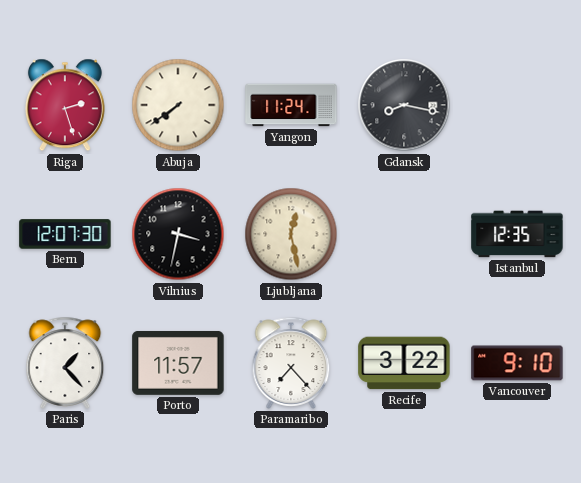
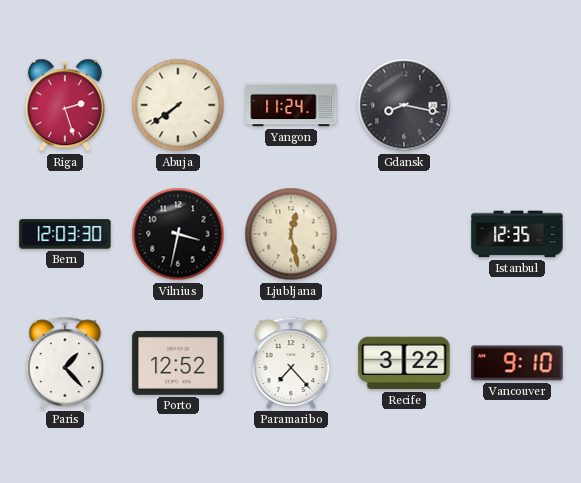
Bern: 12:07 -> 12:03 (65, 234)
Porto: 11:57 -> 12:52 (178, 363)
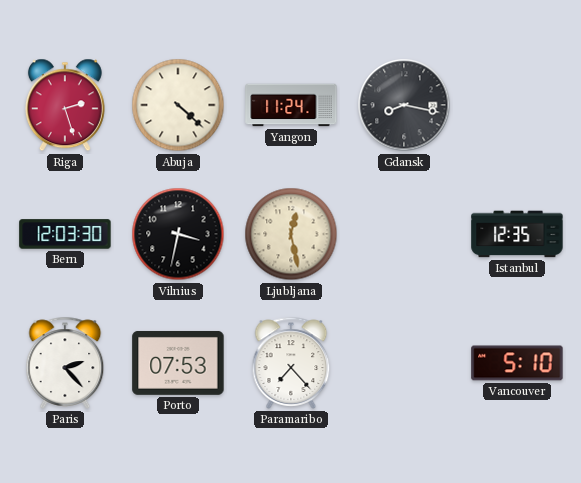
Abuja: 7:39 -> 4:22 (178, 105)
Paris: 1:23 -> 2:23 (65, 363)
Porto: 12:52 -> 07:53 (178, 363)
Recife: 3:22 -> none (404, 363)
Vancouver: 9:10 -> 5:10 (517, 363)
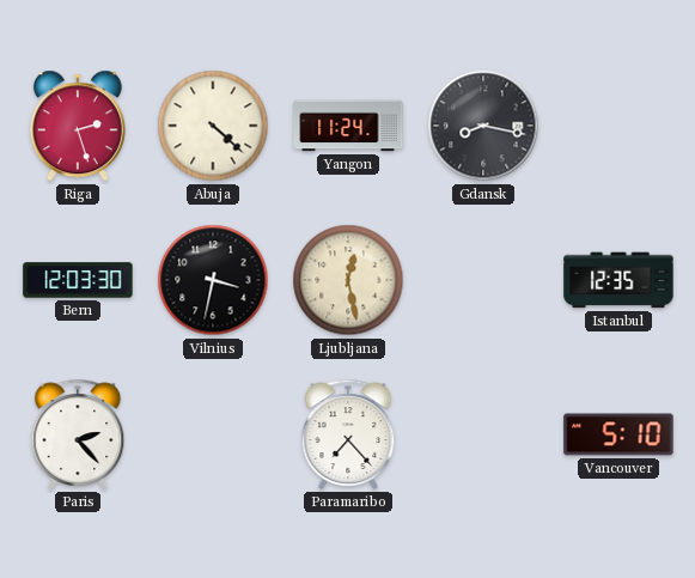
Porto: 07:53 -> none (178, 363)
